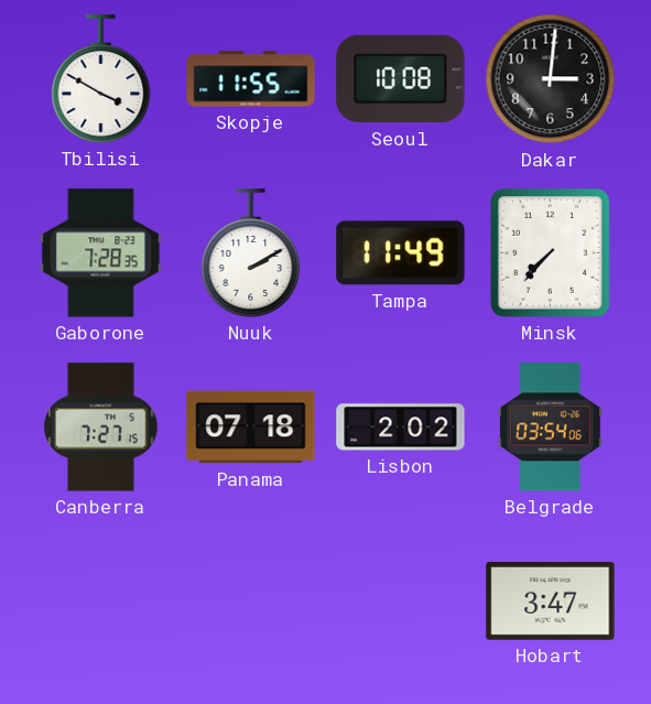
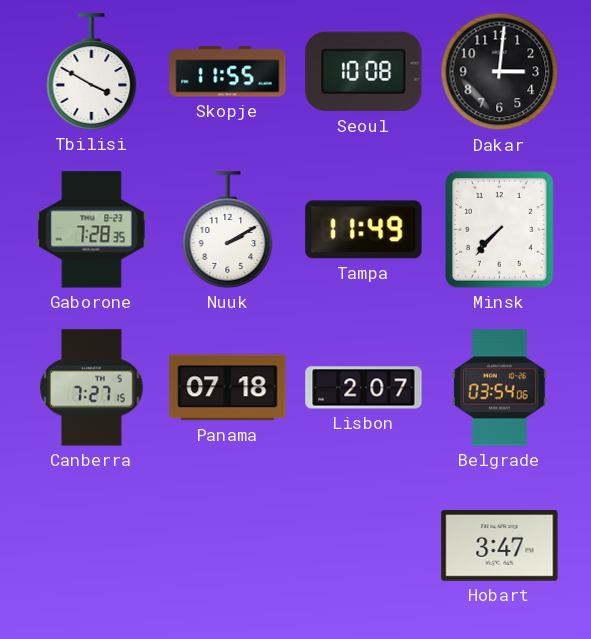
Lisbon: 2:02 -> 2:07 (364, 388)
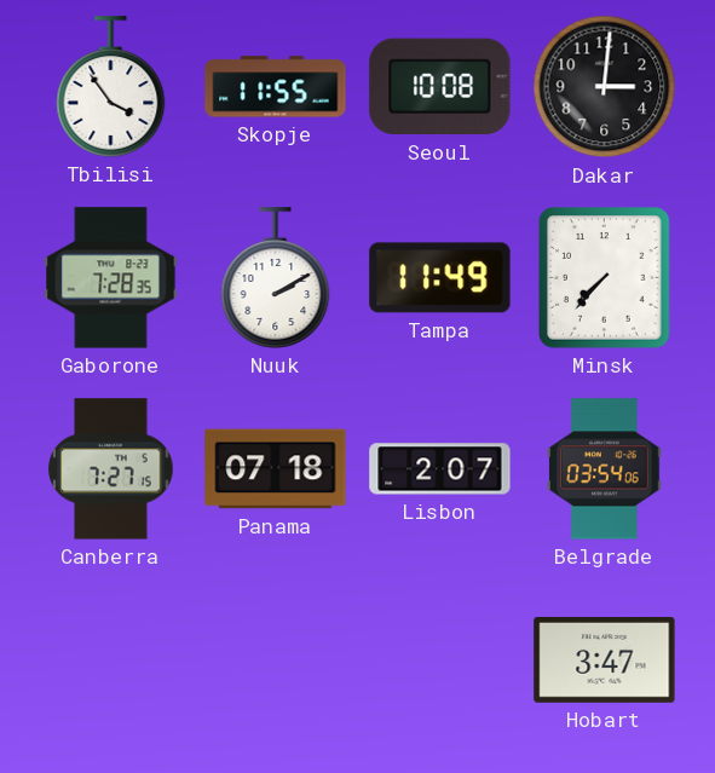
Tbilisi: 3:50 -> 3:54 (111, 87)
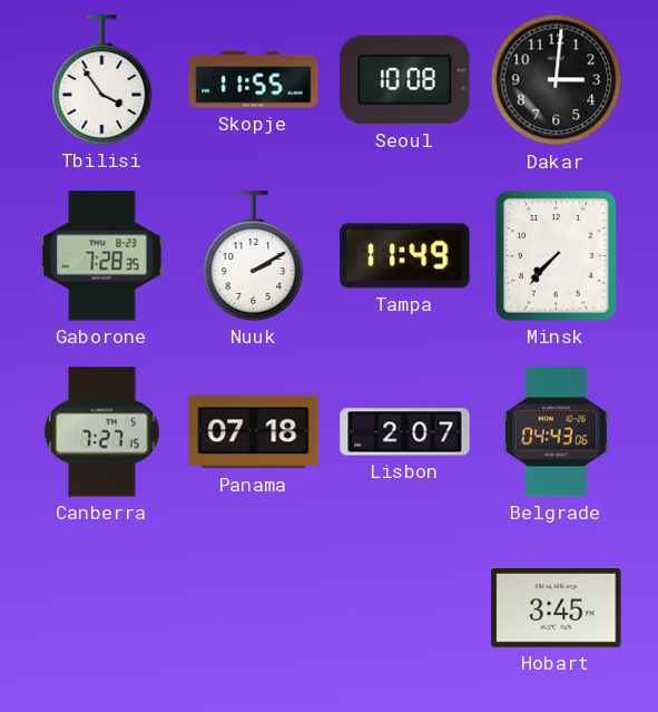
Belgrade: 03:54 -> 04:43 (557, 432)
Hobart: 3:47 -> 3:45 (557, 608)
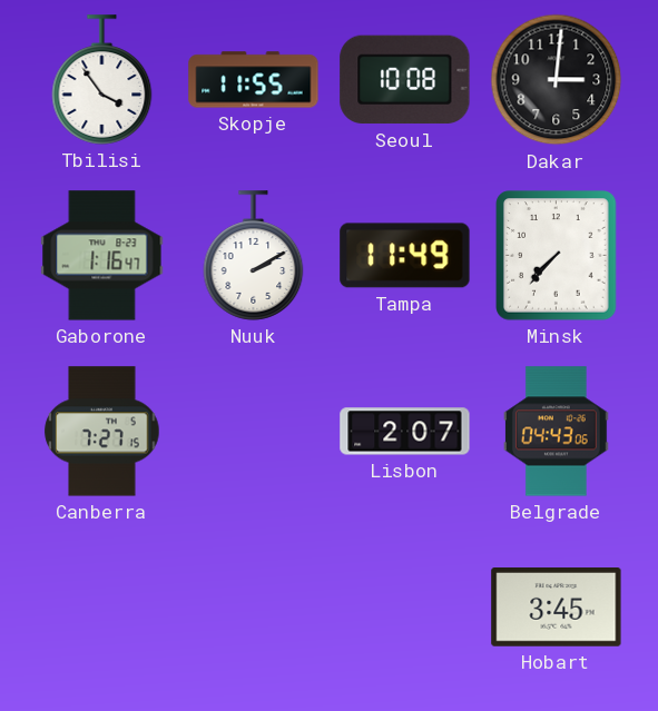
Gaborone: 7:28 -> 1:16 (102, 256)
Panama: 07:18 -> none (254, 432)
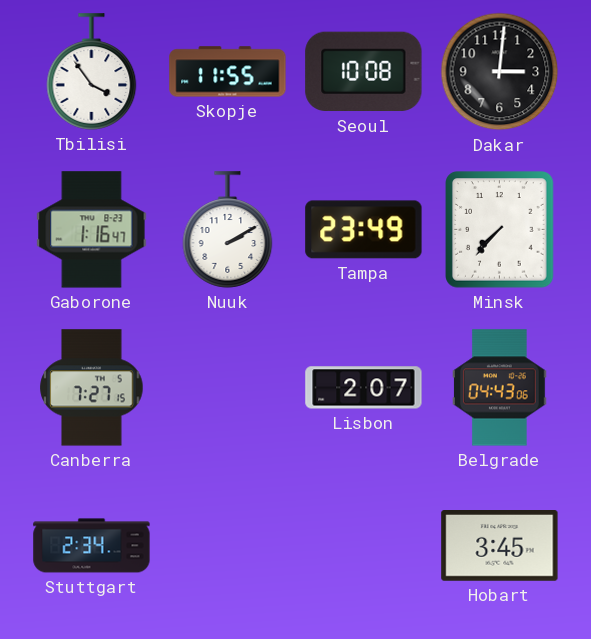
Tampa: 11:49 -> 23:49 (364, 230)
Stuttgart: none -> 2:34 (92, 546)
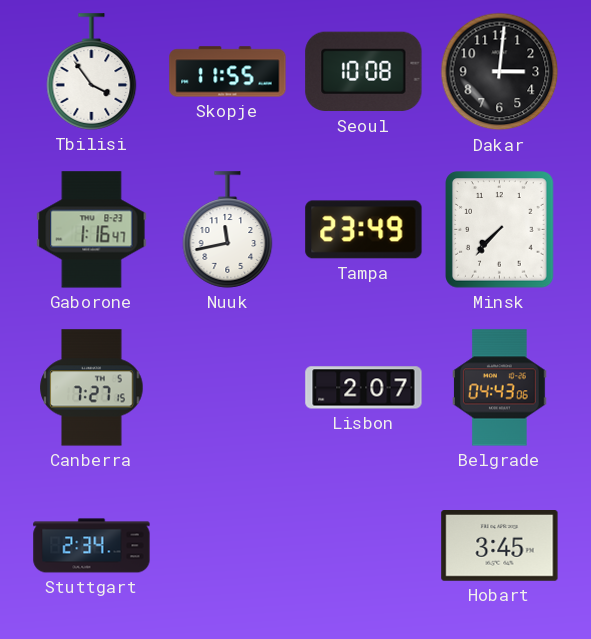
Nuuk: 2:10 -> 11:43 (228, 230)
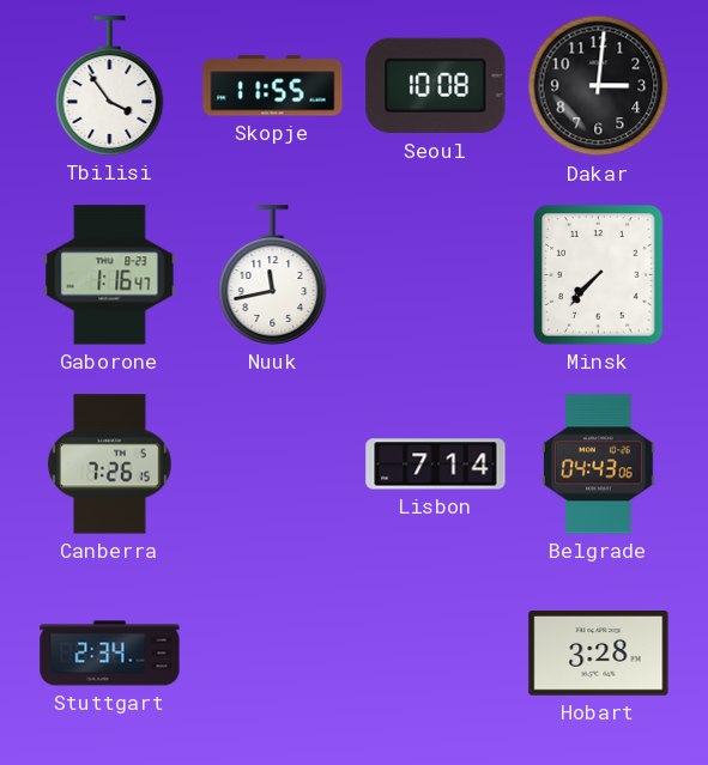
Tampa: 23:49 -> none (364, 230)
Canberra: 7:27 -> 7:26 (110, 465)
Lisbon: 2:07 -> 7:14 (436, 465)
Hobart: 3:45 -> 3:28 (599, 654)
